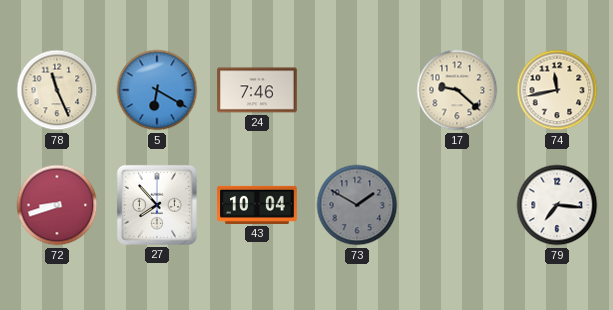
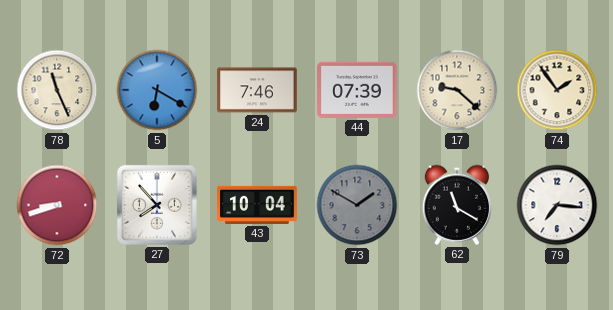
44: none -> 07:39 (357, 90)
74: 11:43 -> 1:54 (557, 90)
62: none -> 11:20 (457, 205)
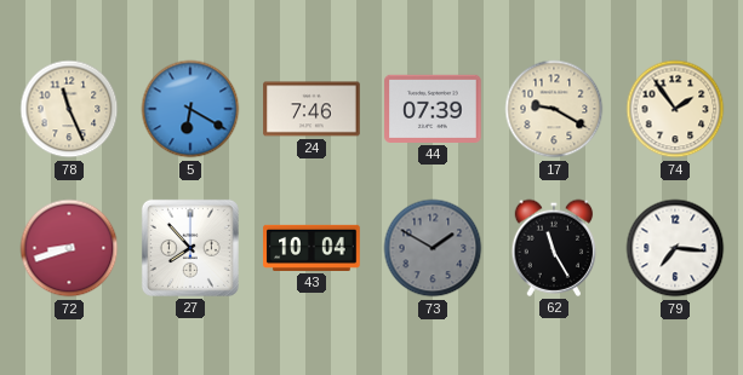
17: 9:22 -> 9:20 (554, 109)
62: 11:20 -> 11:25 (554, 248)
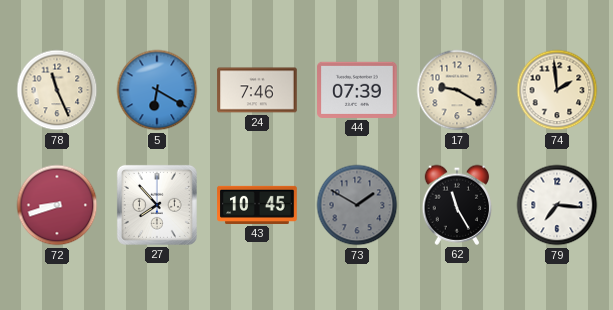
74: 1:54 -> 1:59 (557, 90)
43: 10:04 -> 10:45 (257, 205)
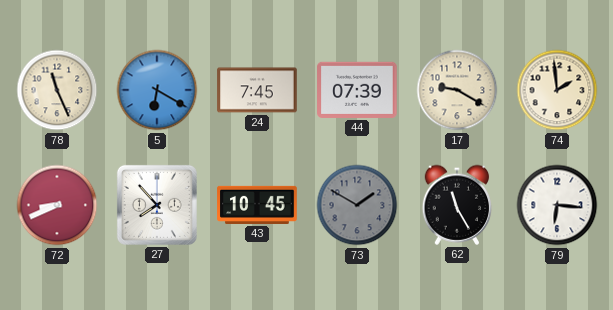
24: 7:46 -> 7:45 (257, 90)
72: 8:42 -> 8:41 (57, 205)
79: 7:16 -> 6:16 (557, 205)
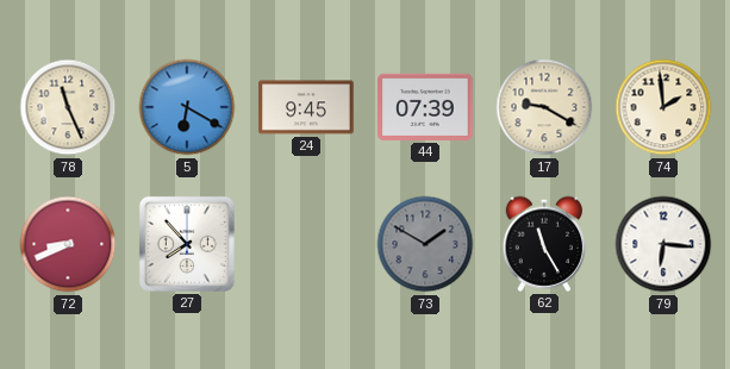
24: 7:45 -> 9:45 (306, 107)
43: 10:45 -> none (257, 205)
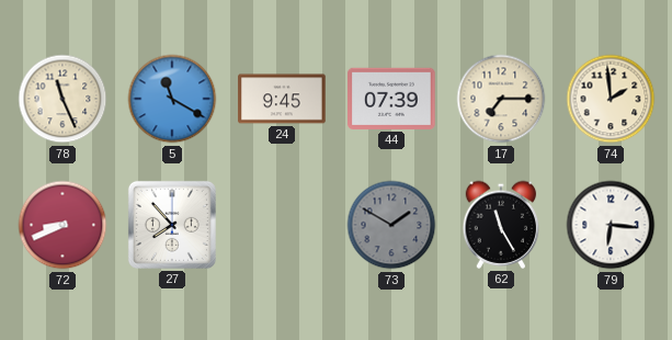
5: 6:20 -> 11:20 (172, 99)
17: 9:20 -> 7:15 (501, 99)
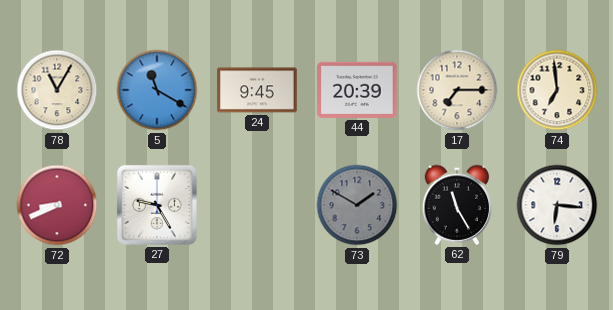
78: 11:26 -> 11:05 (57, 90)
44: 07:39 -> 20:39 (357, 90)
74: 1:59 -> 6:59 (557, 90)
27: 7:53 -> 9:25 (157, 205)
